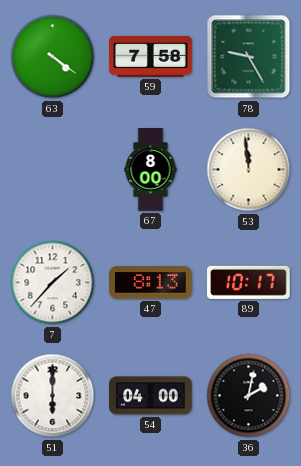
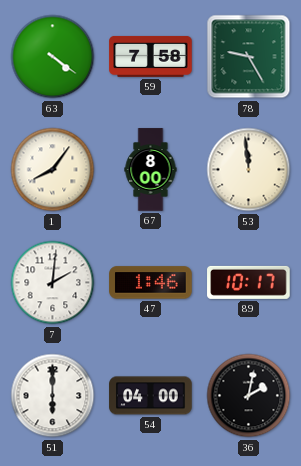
1: none -> 8:06 (53, 170)
7: 1:37 -> 2:01 (53, 283)
47: 8:13 -> 1:46 (151, 283)
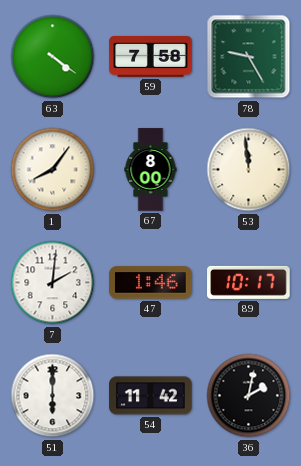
54: 04:00 -> 11:42 (151, 396)
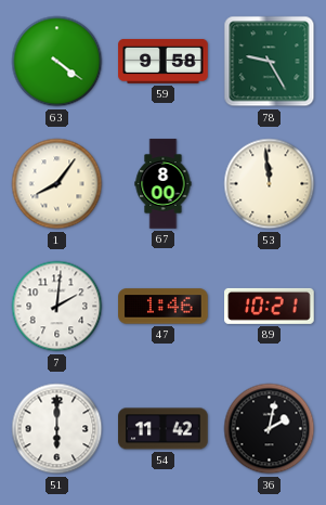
59: 7:58 -> 9:58 (164, 61)
89: 10:17 -> 10:21 (270, 306)
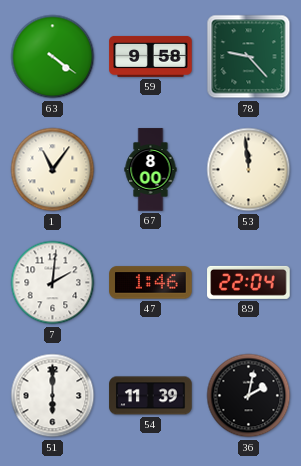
78: 9:25 -> 9:23 (249, 57)
1: 8:06 -> 11:06 (53, 170)
89: 10:21 -> 22:04 (249, 282)
54: 11:42 -> 11:39 (151, 396)
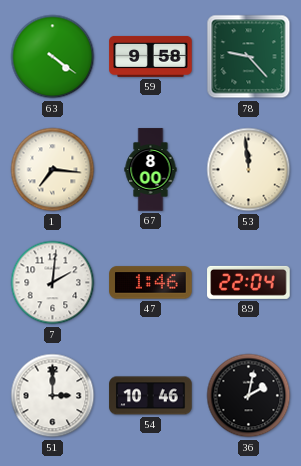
1: 11:06 -> 7:16 (53, 170)
51: 6:00 -> 3:00 (53, 396)
54: 11:39 -> 10:46 (151, 396)
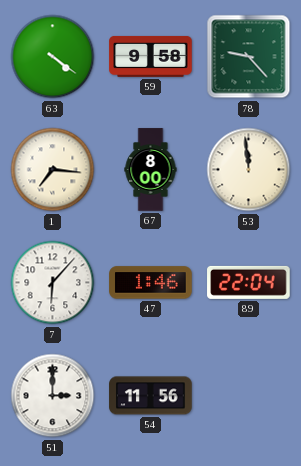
7: 2:01 -> 6:07 (53, 283)
54: 10:46 -> 11:56 (151, 396)
36: 2:02 -> none (249, 396)
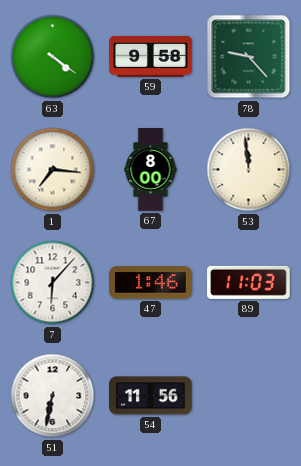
89: 22:04 -> 11:03 (249, 282)
51: 3:00 -> 6:32 (53, 396)
